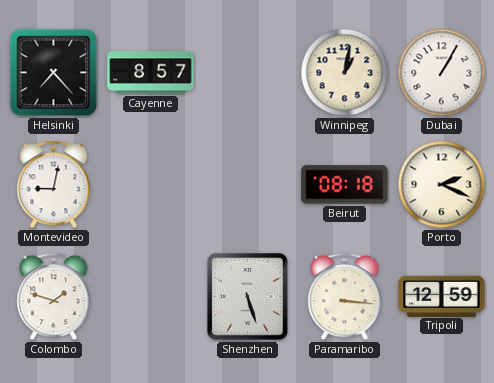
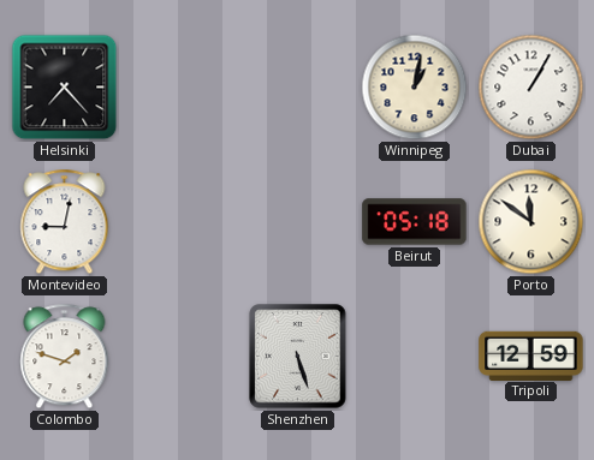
Cayenne: 8:57 -> none (151, 73)
Beirut: 08:18 -> 05:18 (415, 222)
Porto: 2:19 -> 11:51 (531, 222)
Paramaribo: 3:16 -> none (345, 297)
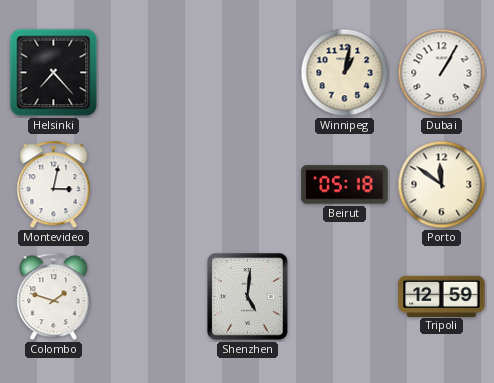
Montevideo: 9:02 -> 3:02 (54, 185)
Shenzhen: 5:27 -> 5:01 (248, 297)
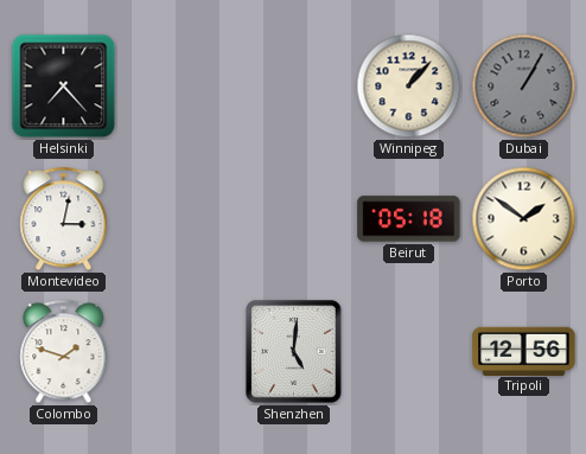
Winnipeg: 1:02 -> 1:07 (409, 87)
Dubai dial: white -> grey (524, 87)
Porto: 11:51 -> 1:51 (524, 219)
Tripoli: 12:59 -> 12:56 (524, 351)
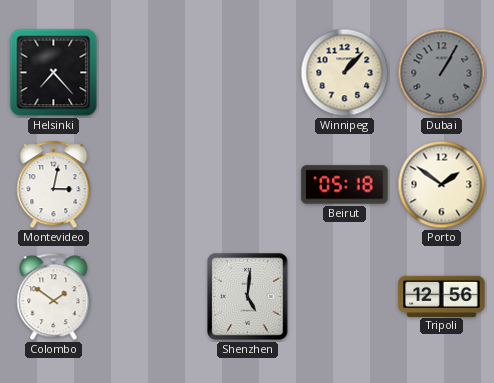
Colombo: 1:48 -> 1:51 (54, 297)
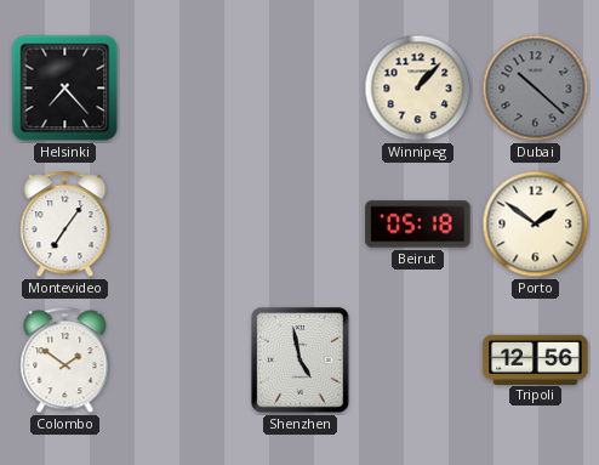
Dubai: 1:05 -> 10:22 (536, 89)
Montevideo: 3:02 -> 7:06 (65, 225)
Shenzhen: 5:01 -> 4:58 (301, 361)
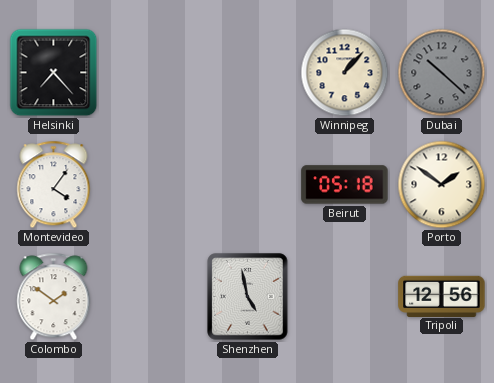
Montevideo: 7:06 -> 4:06 (54, 185)
